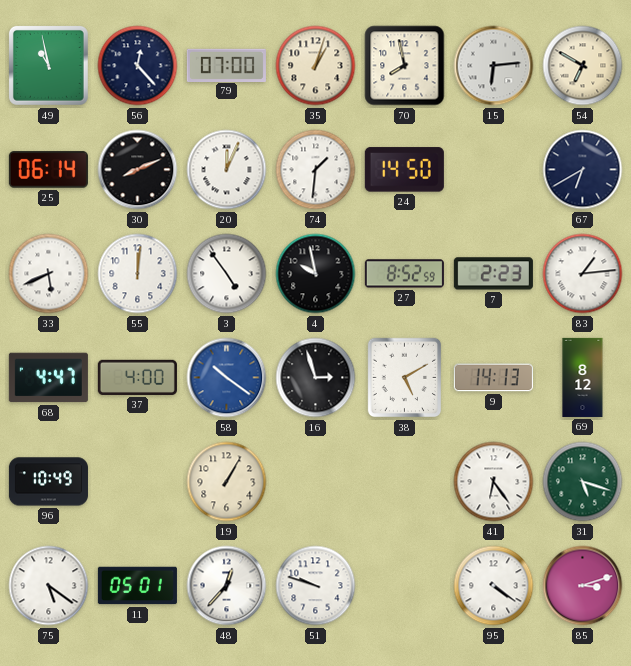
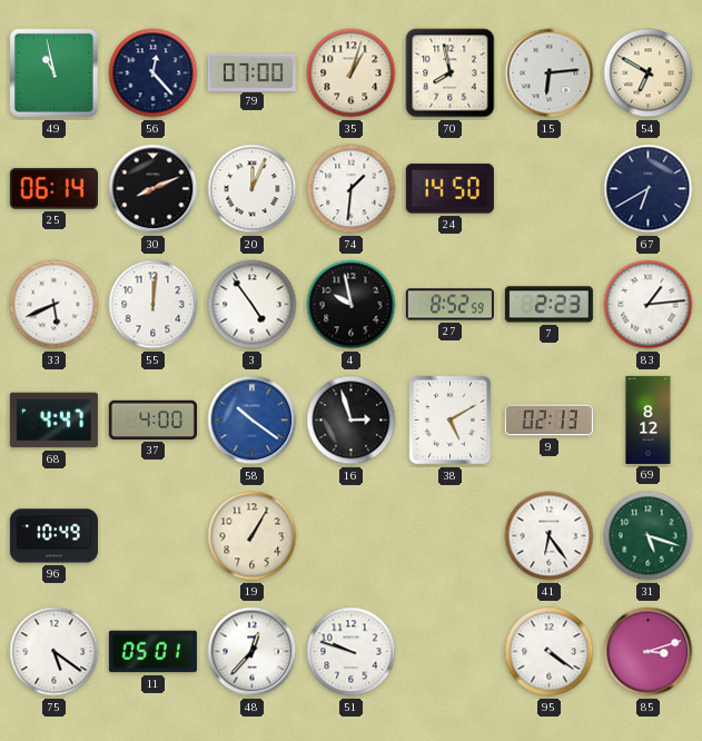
9: 14:13 -> 02:13 (548, 421)
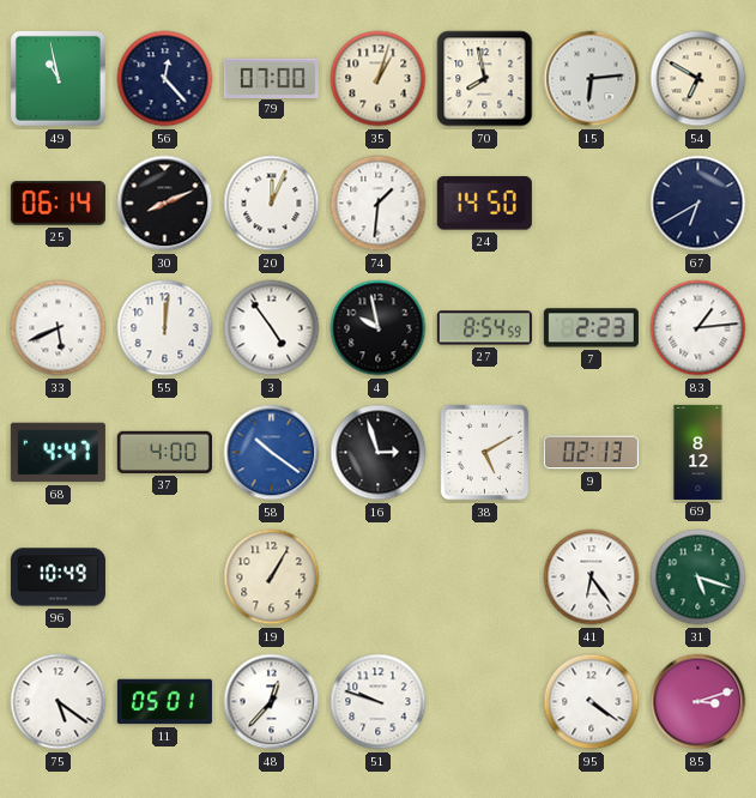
27: 8:52 -> 8:54 (484, 328)
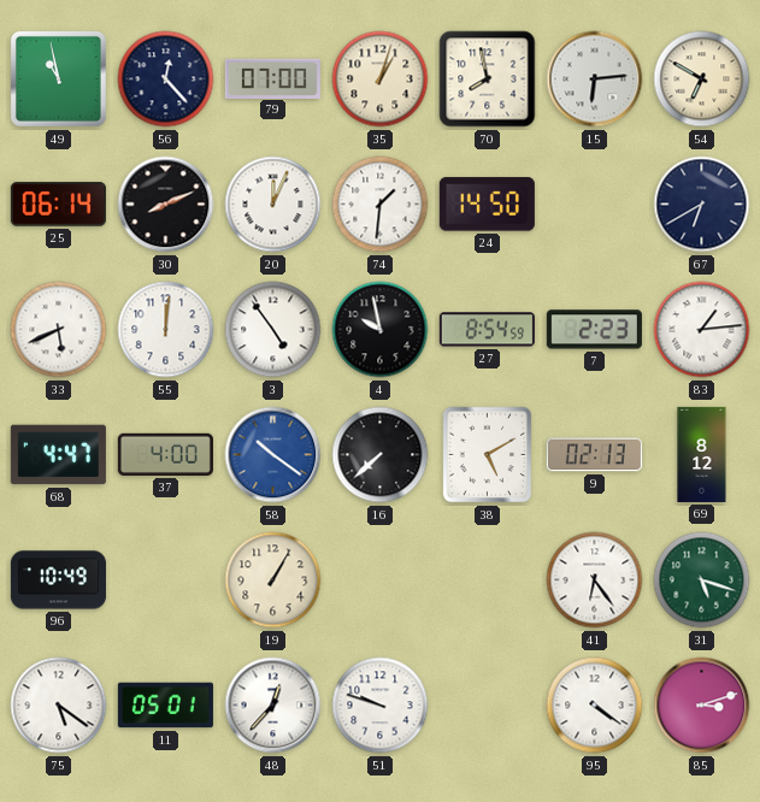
16: 2:57 -> 7:38 (381, 455)
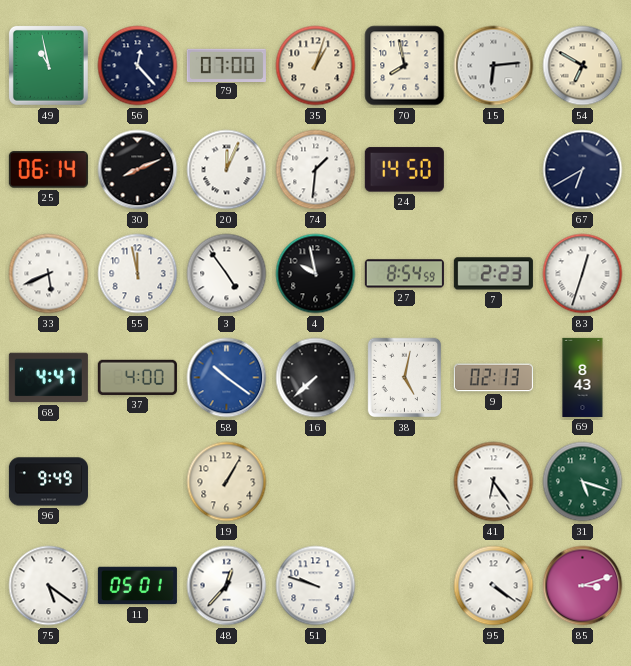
55: 12:01 -> 11:58 (138, 274)
83: 1:14 -> 12:33 (583, 274)
38: 5:10 -> 5:02 (405, 378)
69: 8:12 -> 8:43 (583, 377)
96: 10:49 -> 9:49 (48, 482)
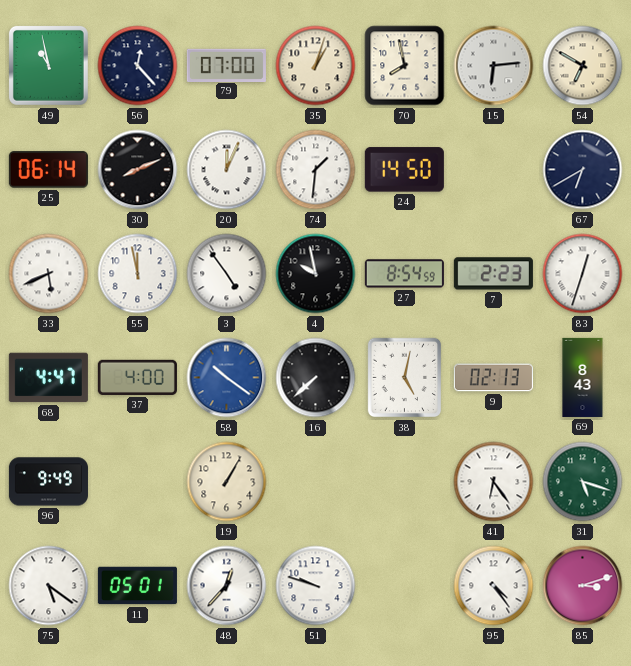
95: 4:21 -> 4:24 (494, 586)
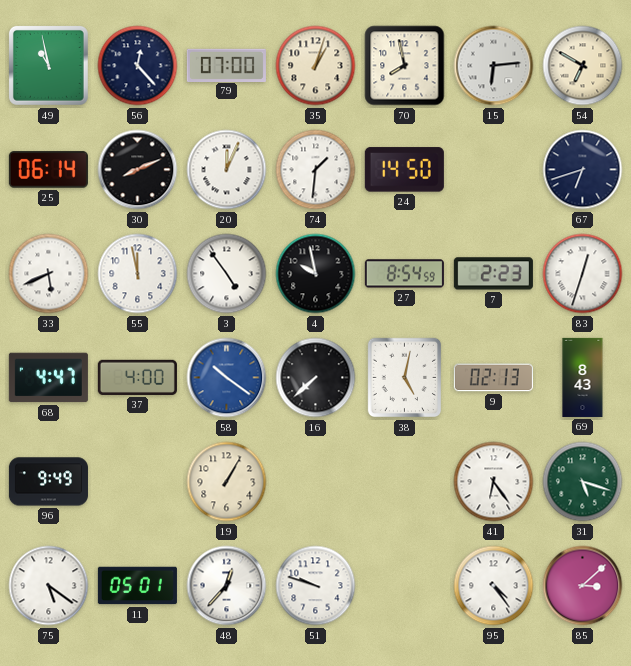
67: 6:40 -> 6:42 (583, 170)
85: 3:12 -> 3:08 (583, 586)
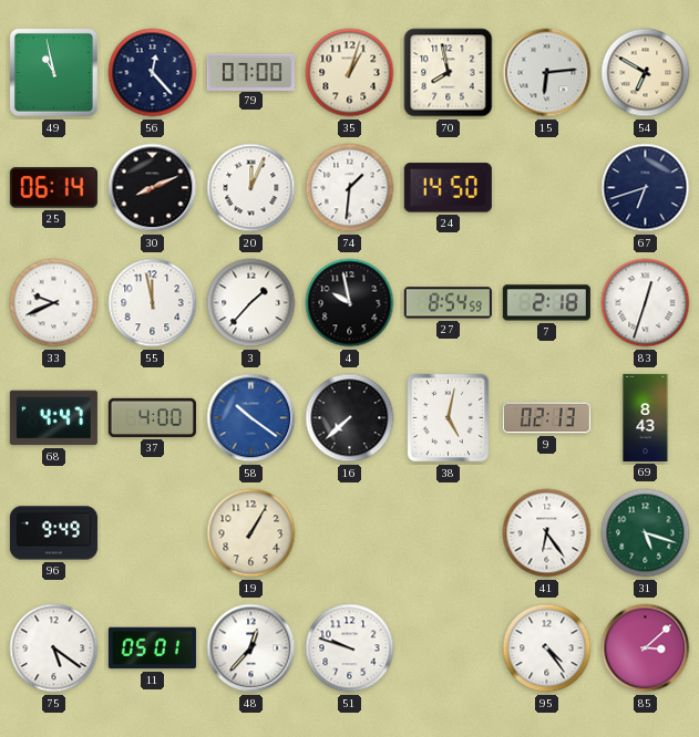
33: 5:41 -> 9:41 (54, 303)
3: 4:54 -> 1:37 (251, 303)
7: 2:23 -> 2:18 (546, 303)
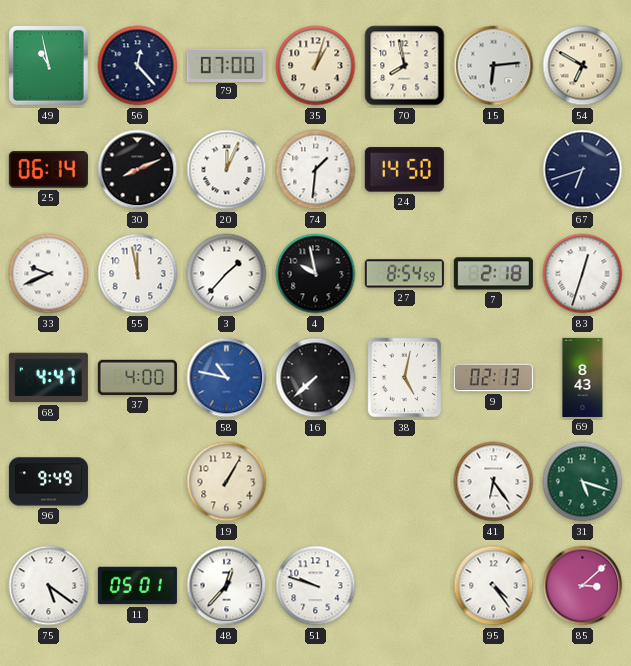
58: 10:21 -> 10:47 (227, 378)
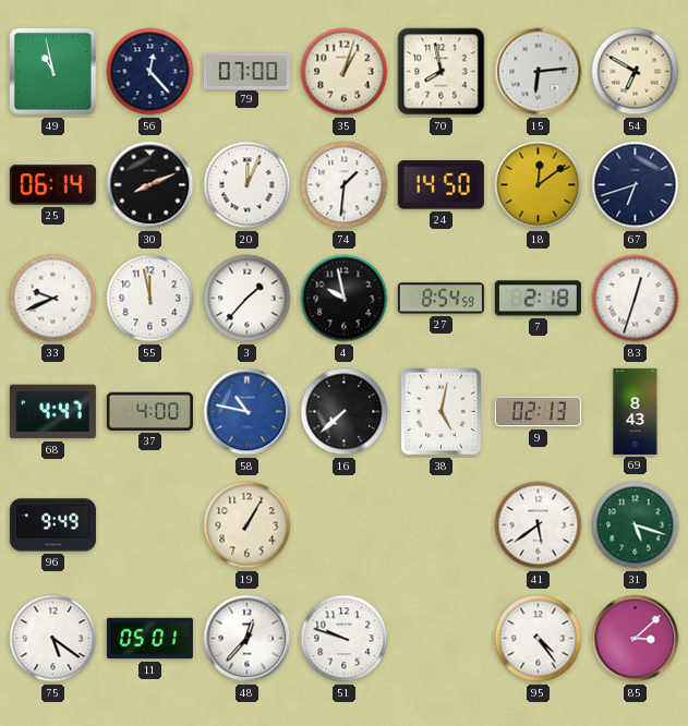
18: none -> 12:09 (539, 185)
41: 6:24 -> 5:39 (539, 525)
